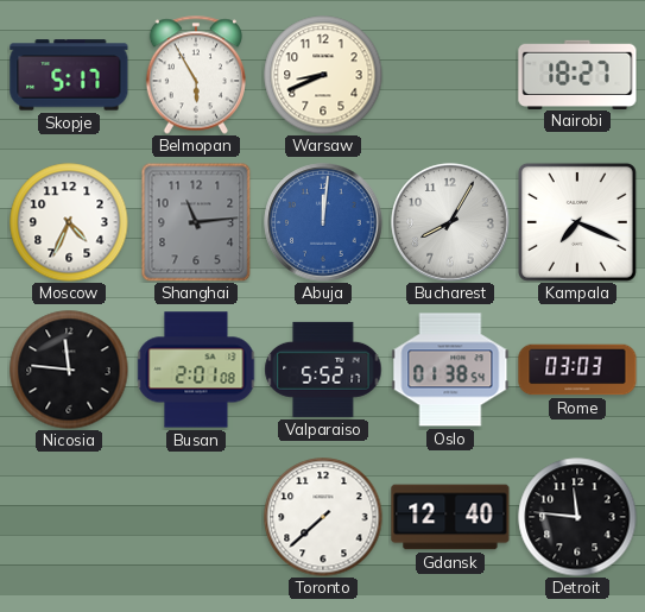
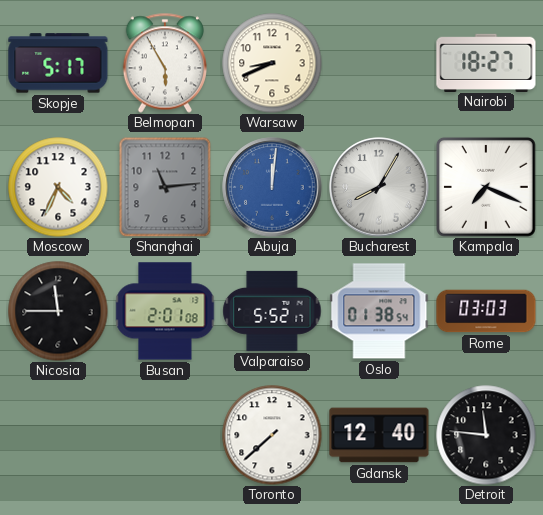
Nicosia: 11:46 -> 11:45 (58, 311)
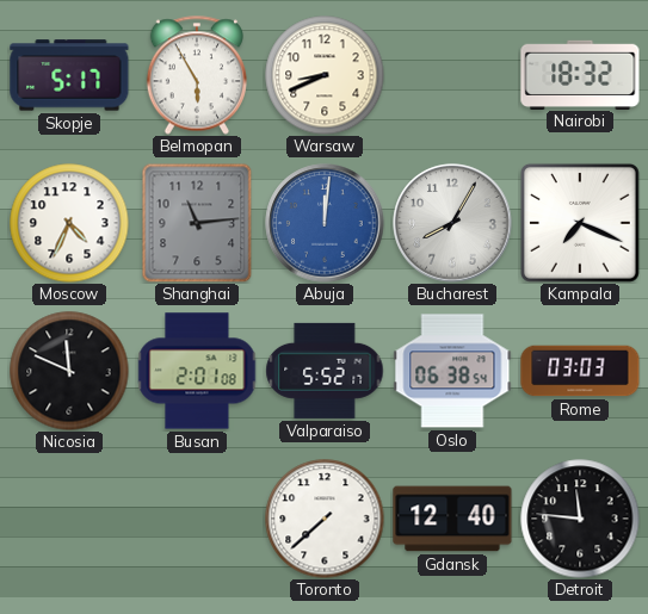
Nairobi: 18:27 -> 18:32 (580, 74)
Nicosia: 11:45 -> 11:49 (69, 371)
Oslo: 01:38 -> 06:38 (452, 371)
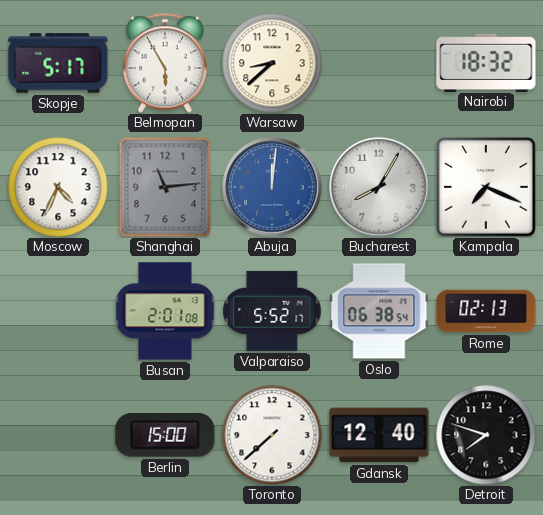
Warsaw: 8:41 -> 8:38 (272, 63)
Nicosia: 11:49 -> none (69, 371)
Rome: 03:03 -> 02:13 (486, 311)
Berlin: none -> 15:00 (165, 435)
Detroit: 11:46 -> 7:48 (486, 435)
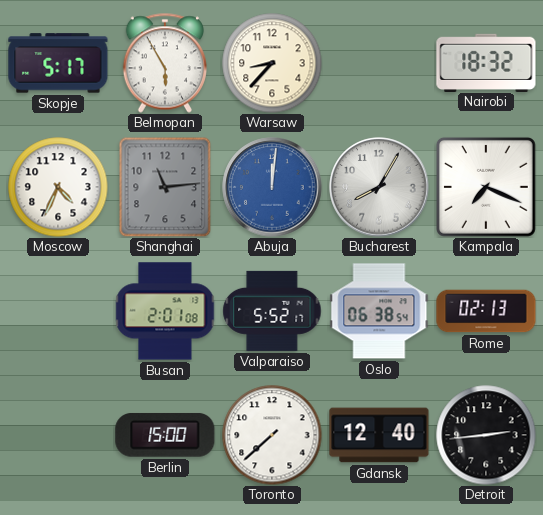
Warsaw: 8:38 -> 8:37 (272, 63)
Detroit: 7:48 -> 2:44 (486, 435)
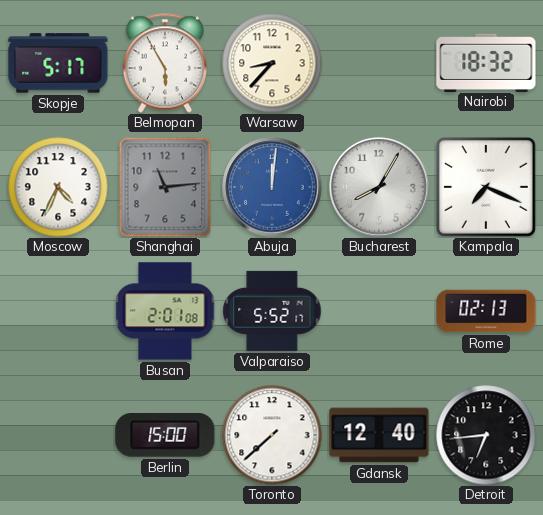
Oslo: 06:38 -> none (379, 311)
Detroit: 2:44 -> 6:44 (486, 435)
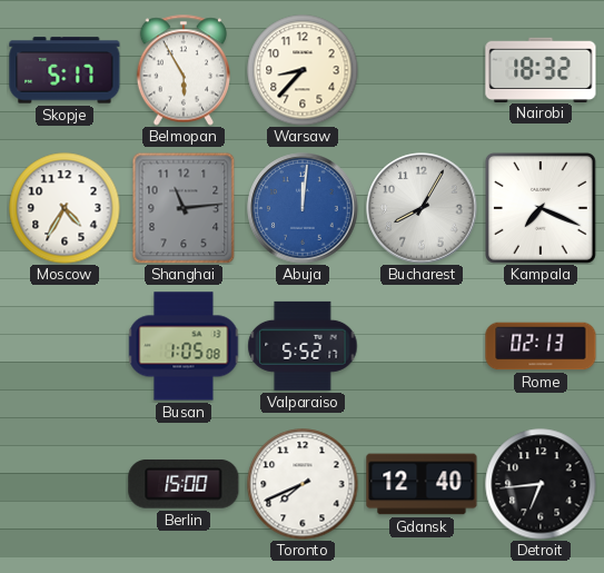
Moscow: 4:34 -> 4:35 (65, 208)
Busan: 2:01 -> 1:05 (184, 346)
Toronto: 7:38 -> 7:41 (303, 484)
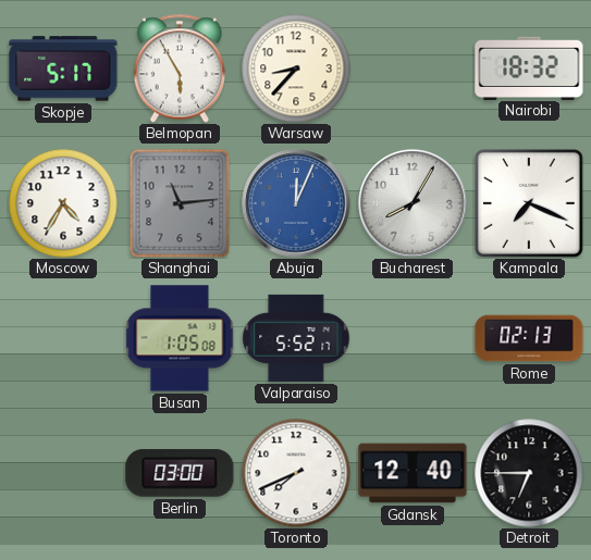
Abuja: 12:01 -> 12:04 (296, 203)
Berlin: 15:00 -> 03:00 (180, 473)
Detroit: 6:44 -> 6:45 (529, 473)
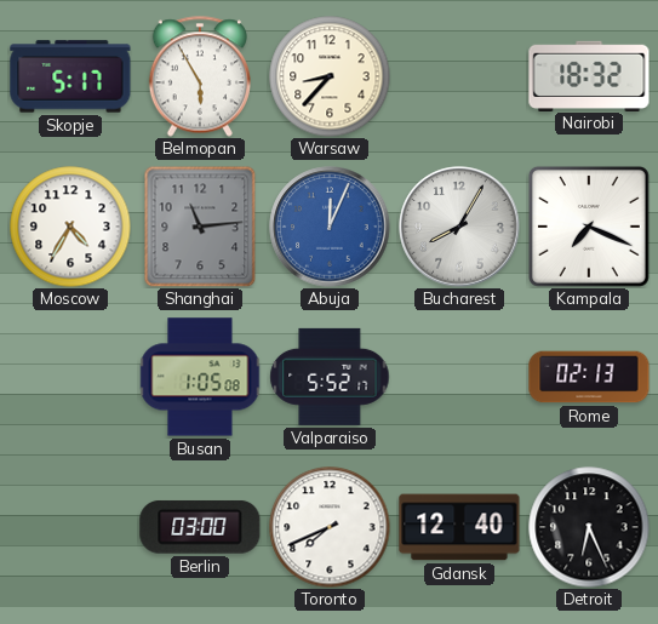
Detroit: 6:45 -> 6:26 (589, 527)
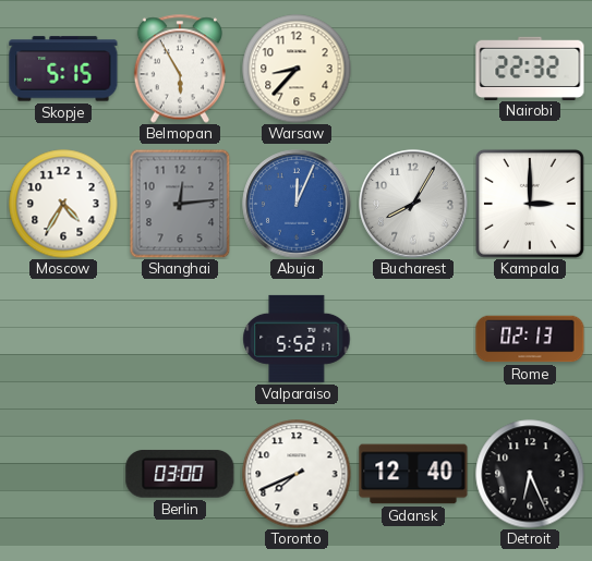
Skopje: 5:17 -> 5:15 (63, 69)
Nairobi: 18:32 -> 22:32 (530, 68)
Shanghai: 11:14 -> 12:14 (180, 204)
Kampala: 7:19 -> 3:00 (530, 204)
Busan: 1:05 -> none (200, 377)
